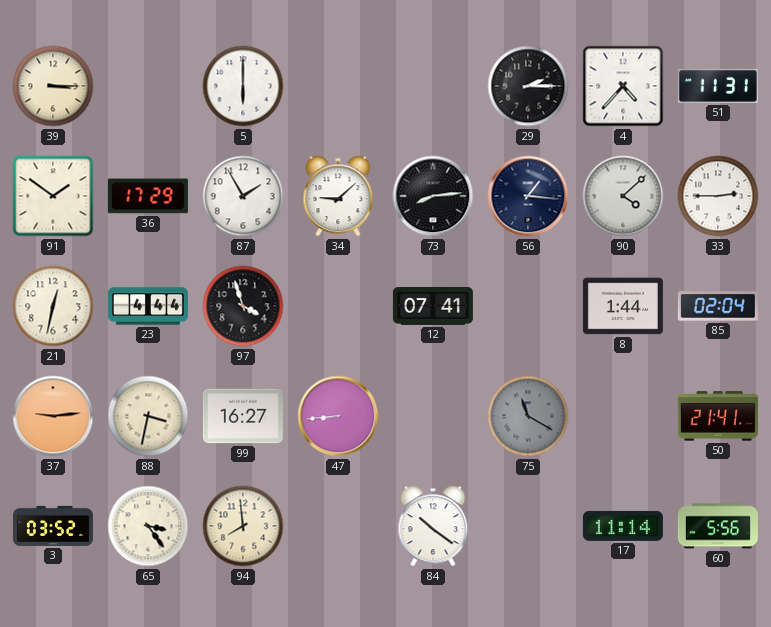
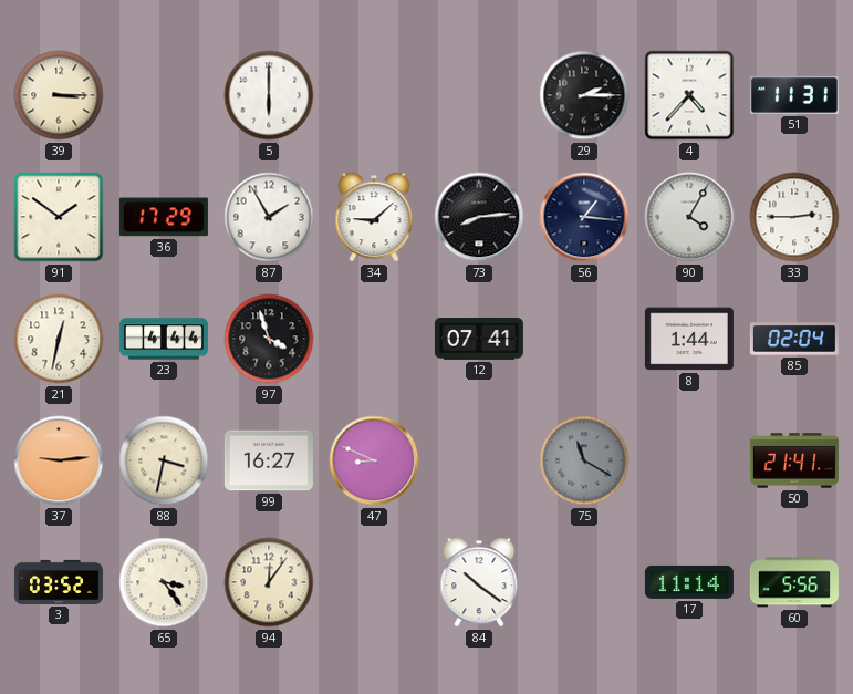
90: 4:08 -> 4:05 (689, 217)
47: 8:44 -> 8:49 (374, 460)
94: 7:59 -> 12:06 (269, 582)
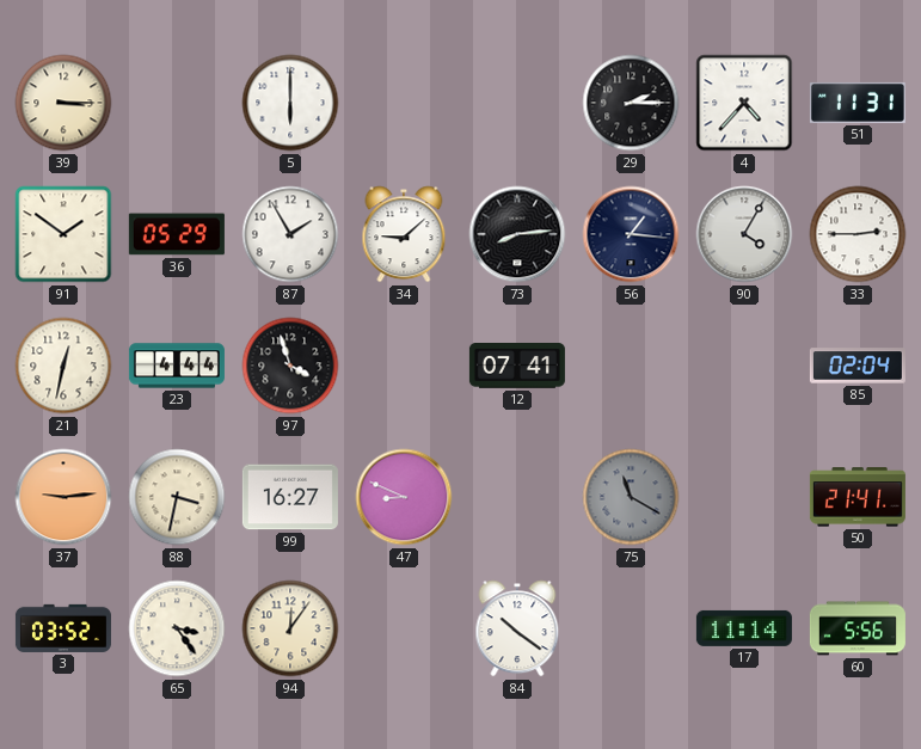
36: 17:29 -> 05:29 (177, 234)
8: 1:44 -> none (689, 339)
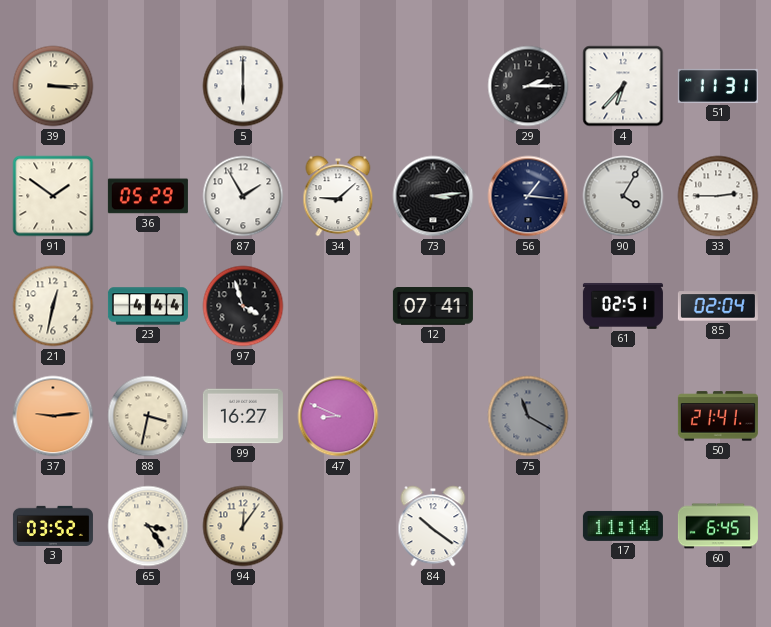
4: 4:37 -> 6:37 (623, 86)
73: 8:14 -> 3:14 (433, 196)
61: none -> 02:51 (623, 306)
60: 5:56 -> 6:45 (718, 526)
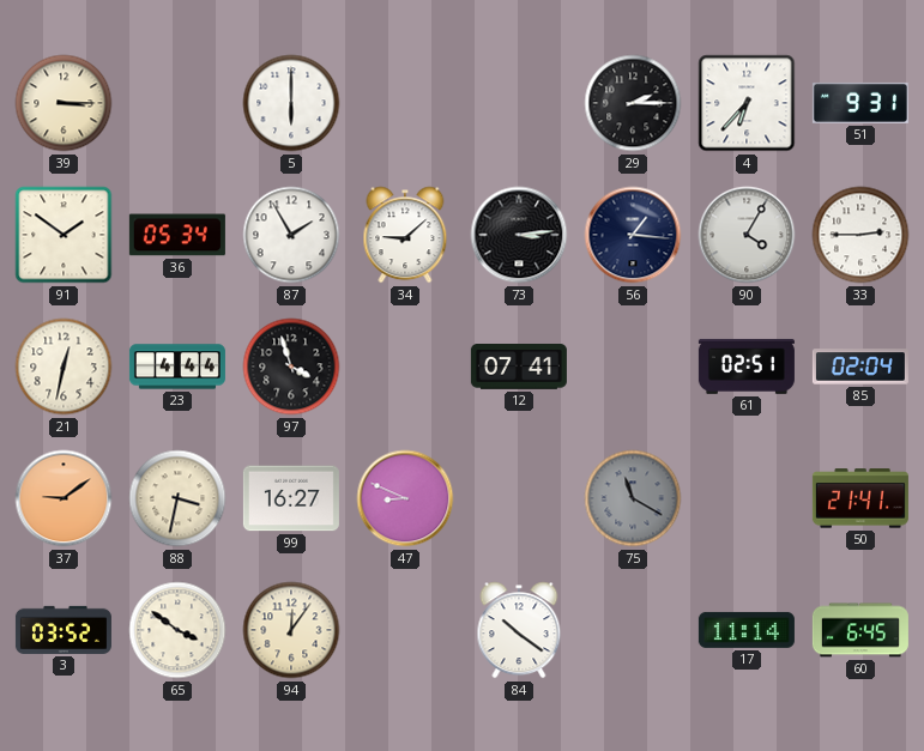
51: 11:31 -> 9:31 (860, 103)
36: 05:29 -> 05:34 (177, 235)
37: 9:14 -> 9:09 (64, 498)
65: 3:24 -> 3:51 (177, 630)
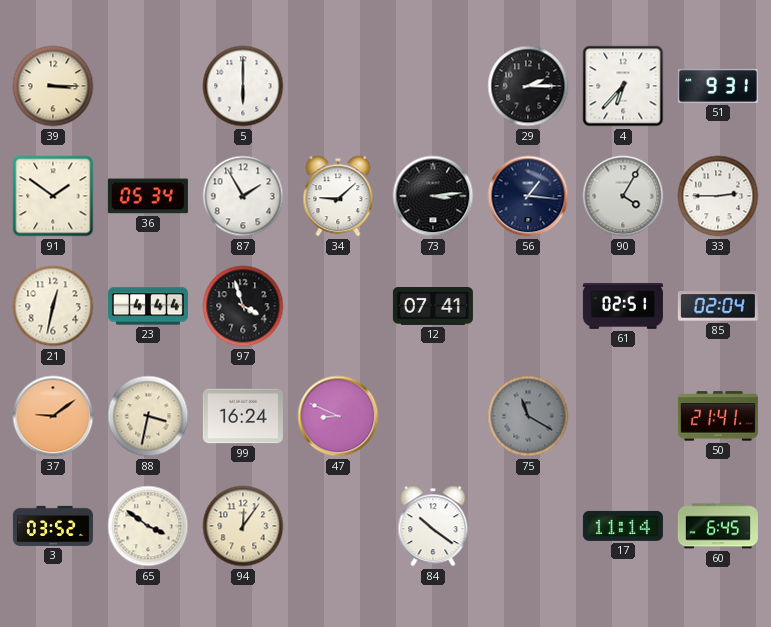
99: 16:27 -> 16:24 (243, 416)
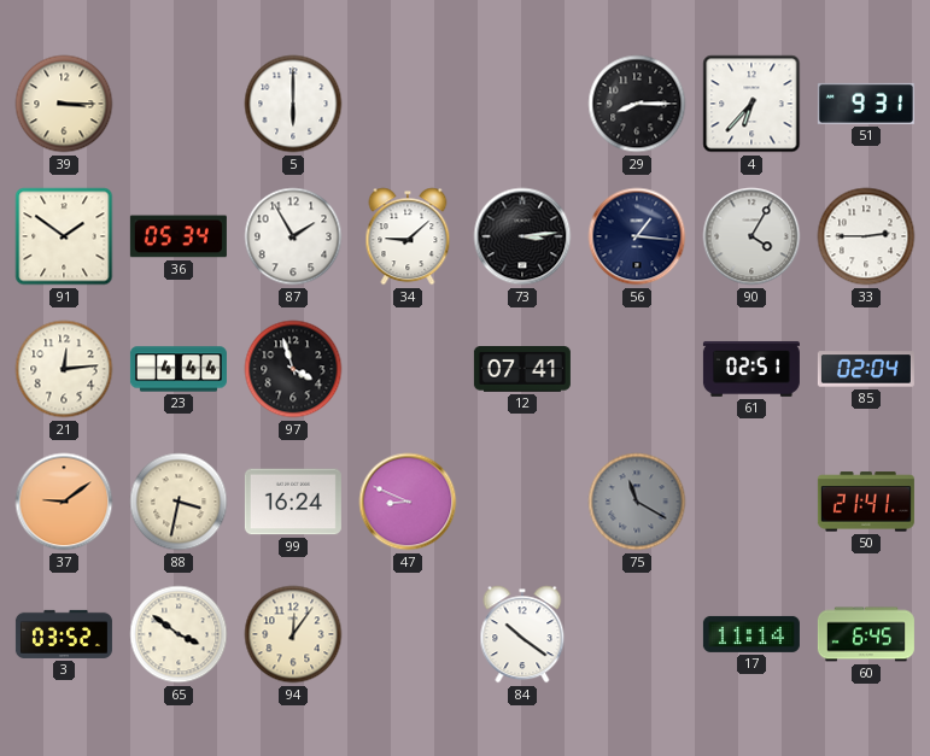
29: 2:15 -> 8:15 (637, 104)
21: 12:32 -> 12:14 (64, 369)
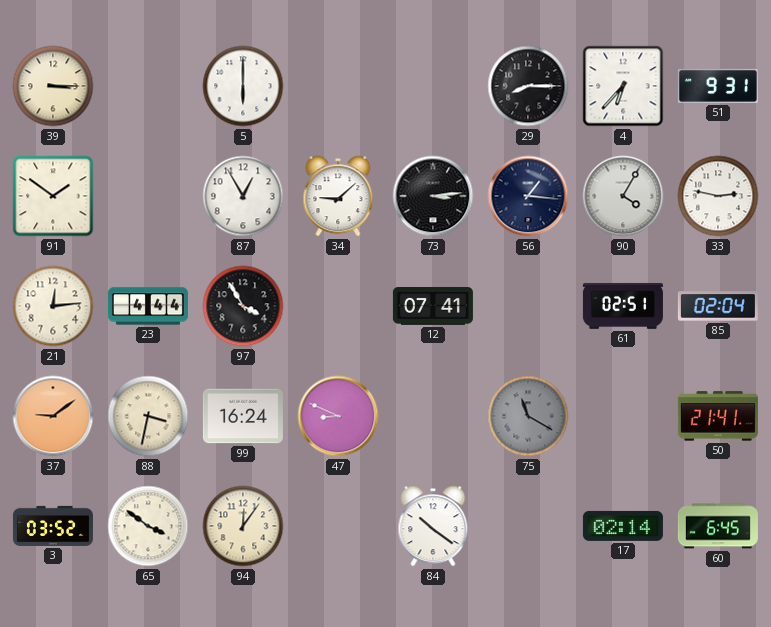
36: 05:34 -> none (179, 236)
87: 1:55 -> 12:55 (243, 196)
33: 2:45 -> 2:47 (718, 196)
97: 3:57 -> 3:55 (243, 306)
17: 11:14 -> 02:14 (623, 526)
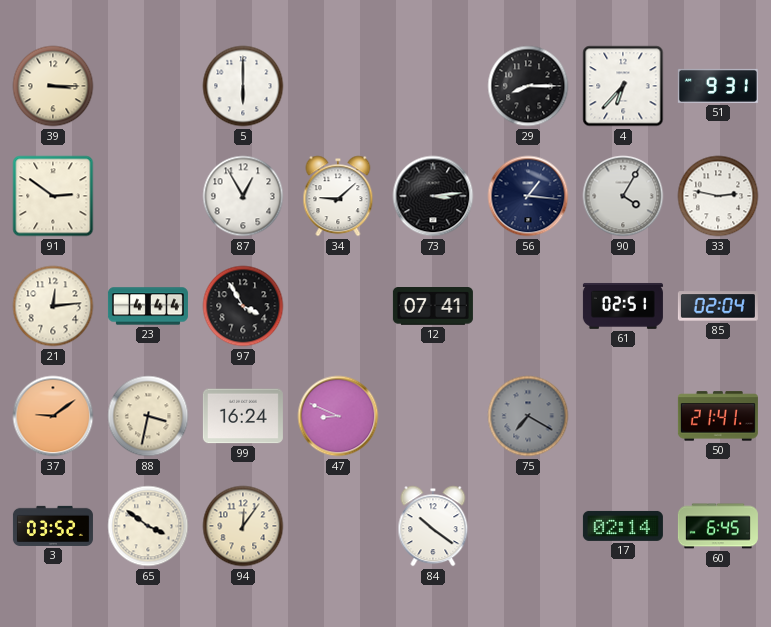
91: 1:51 -> 2:51 (53, 196)
75: 11:20 -> 7:20 (528, 416)
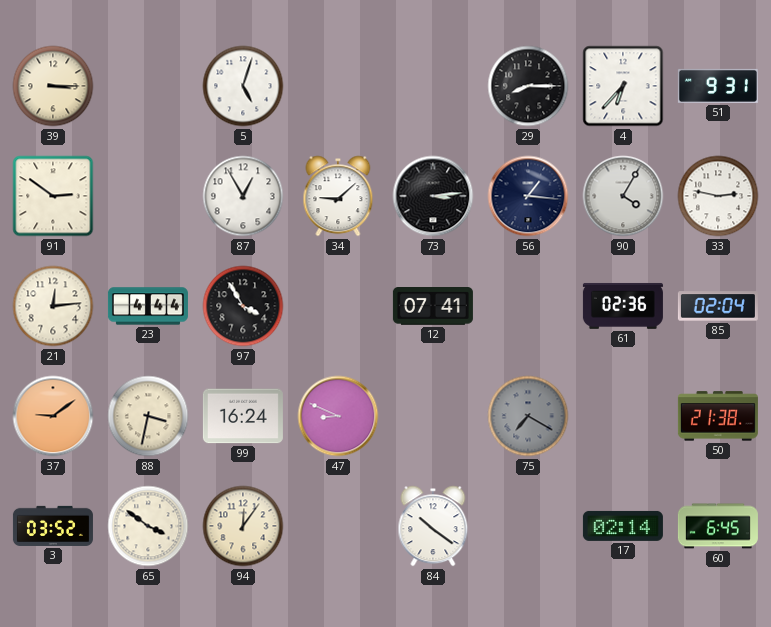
5: 6:00 -> 5:03 (243, 86)
61: 02:51 -> 02:36 (623, 306)
50: 21:41 -> 21:38 (718, 416)
